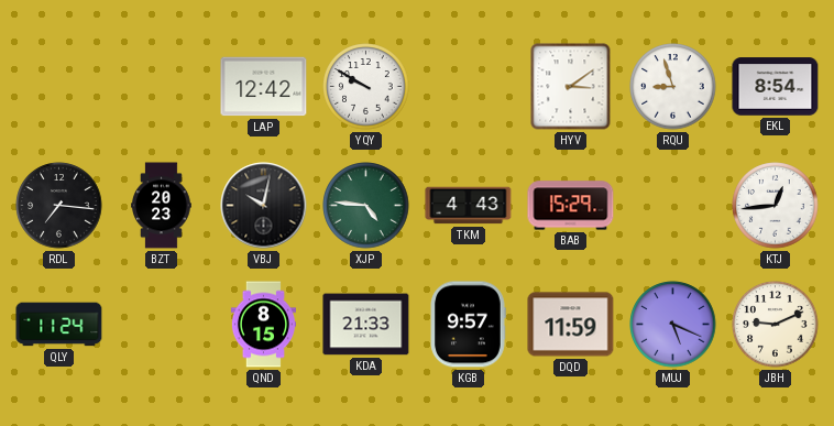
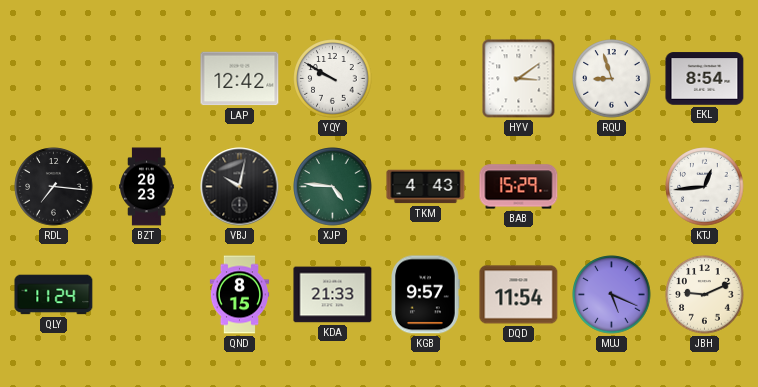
DQD: 11:59 -> 11:54 (519, 295)
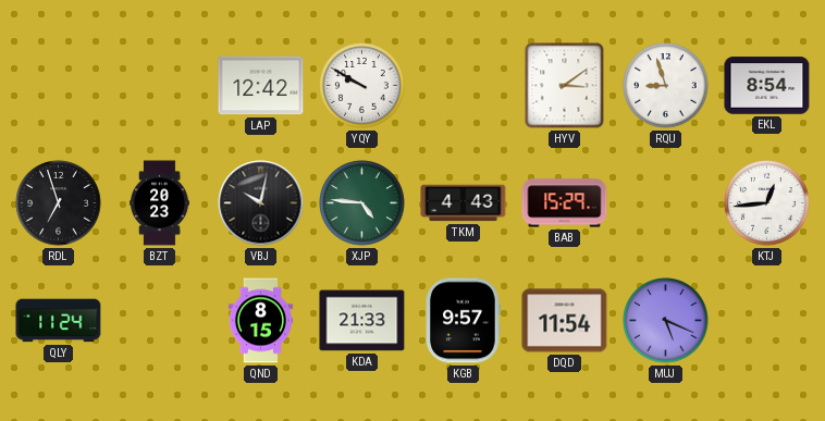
RDL: 7:16 -> 6:57 (59, 203)
JBH: 9:11 -> none (705, 295)
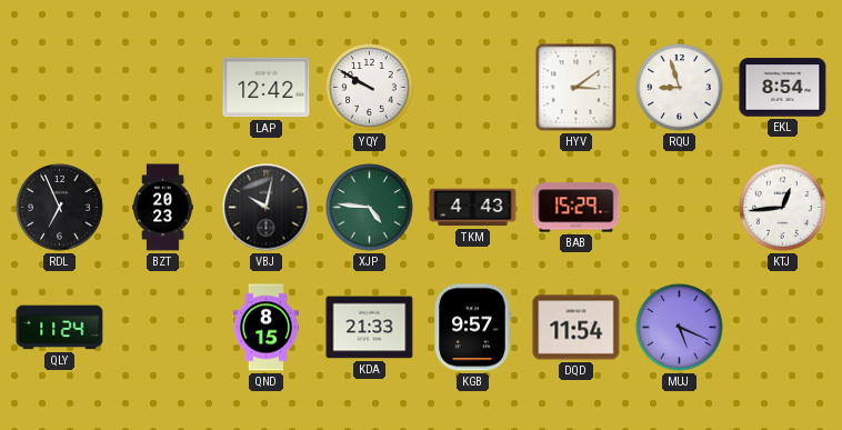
RDL: 6:57 -> 6:56 (60, 208)
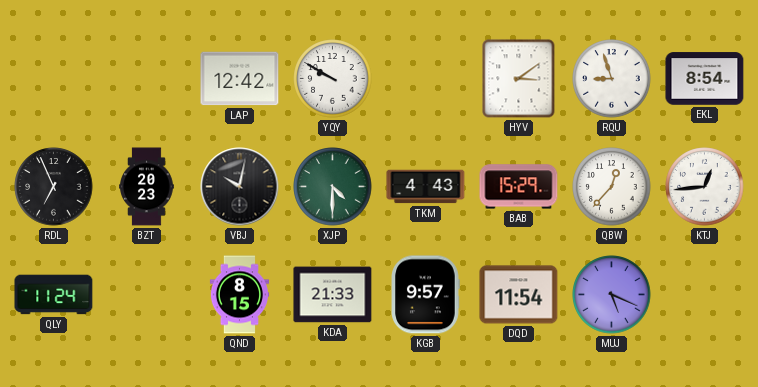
XJP: 4:46 -> 4:30 (333, 187)
QBW: none -> 12:37 (612, 187)
